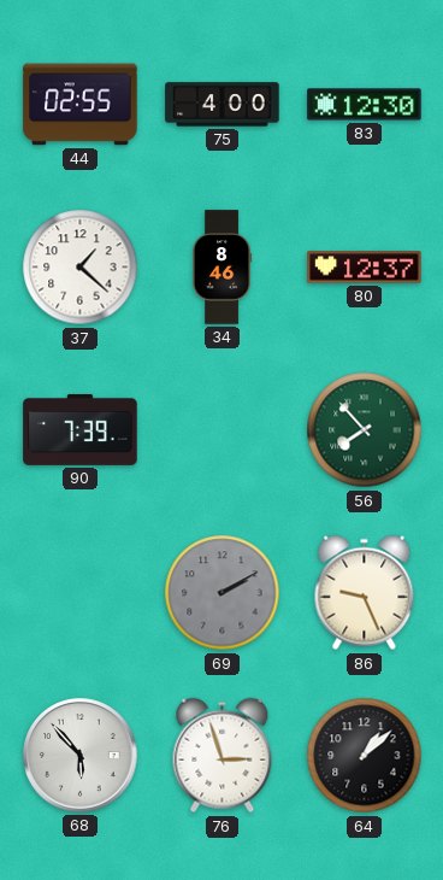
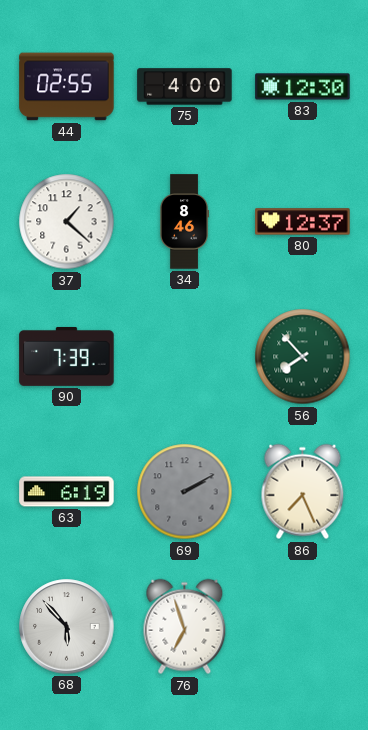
63: none -> 6:19 (67, 492)
86: 9:26 -> 7:26 (303, 492)
76: 2:57 -> 6:57 (185, 627)
64: 1:08 -> none (365, 756)
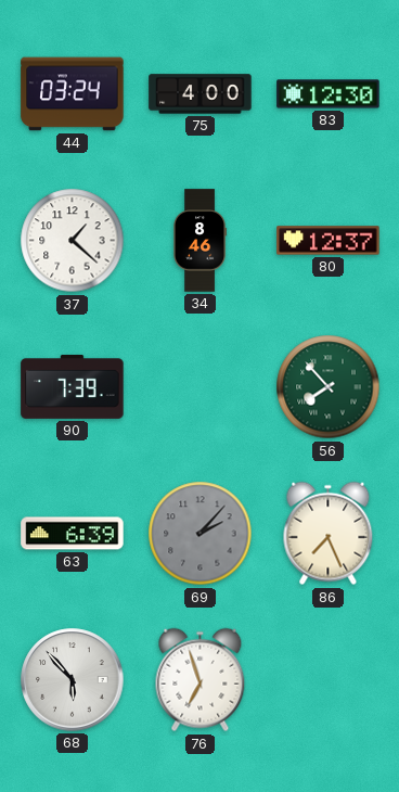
44: 02:55 -> 03:24 (73, 94)
63: 6:19 -> 6:39 (73, 534)
69: 2:10 -> 2:07 (201, 534)
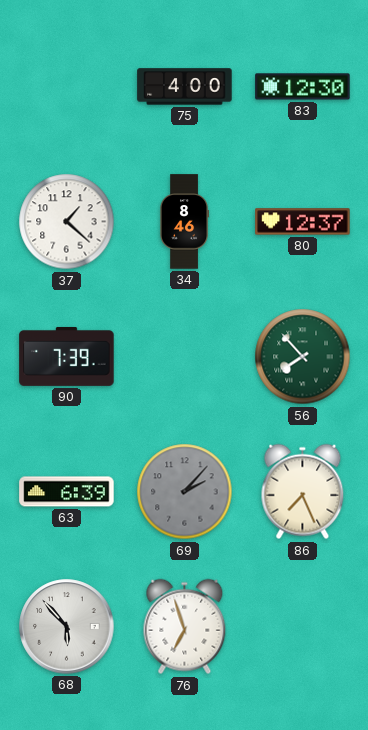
44: 03:24 -> none (73, 94)
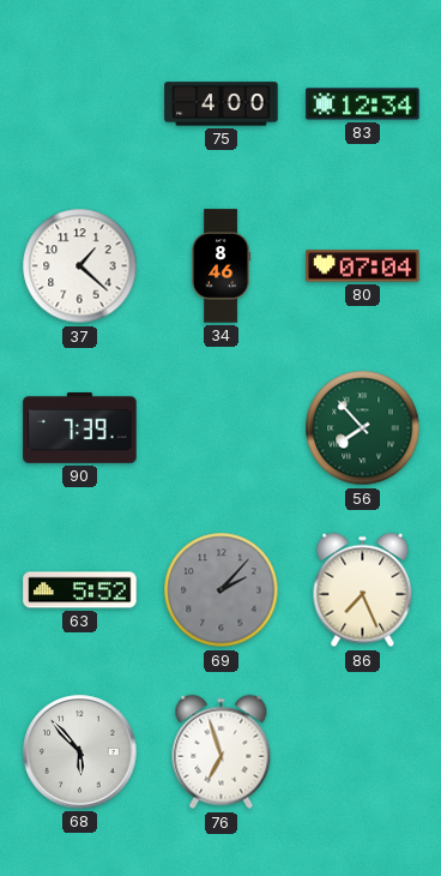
83: 12:30 -> 12:34 (363, 104)
80: 12:37 -> 07:04 (363, 266)
63: 6:39 -> 5:52 (80, 590)
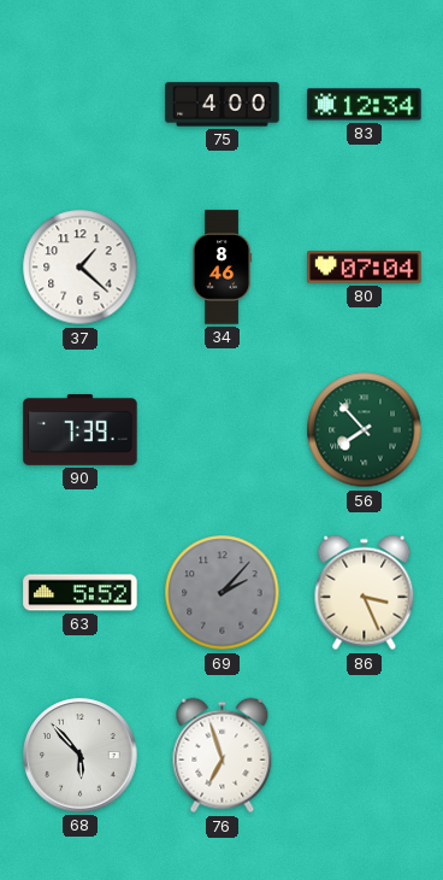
86: 7:26 -> 3:26 (365, 593)
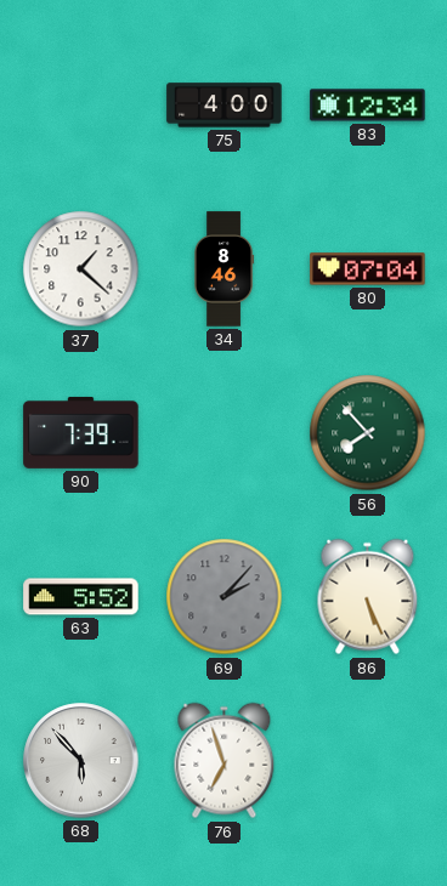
86: 3:26 -> 5:26 (368, 597)
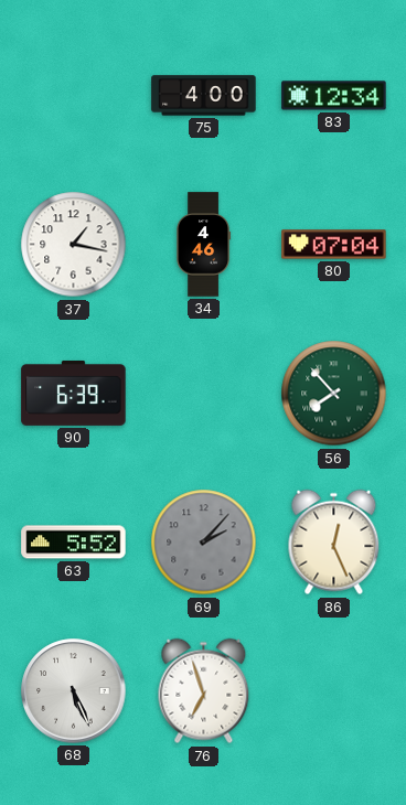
37: 1:22 -> 1:17 (74, 245)
34: 8:46 -> 4:46 (204, 245)
90: 7:39 -> 6:39 (74, 393)
86: 5:26 -> 12:26 (334, 543)
68: 5:53 -> 5:26 (74, 691)
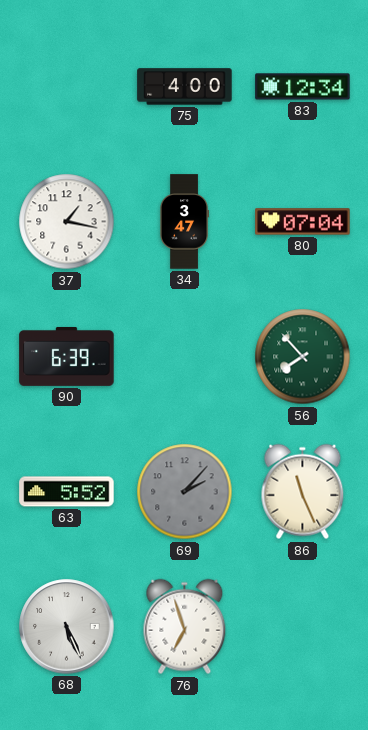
34: 4:46 -> 3:47 (185, 222)
86: 12:26 -> 11:26 (303, 492)
